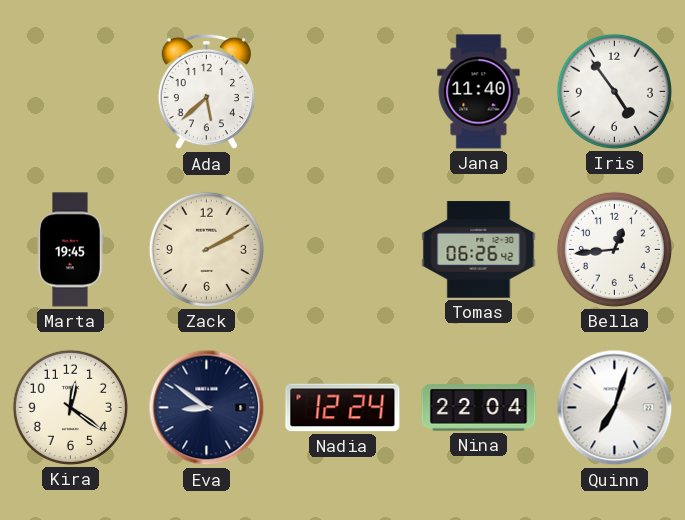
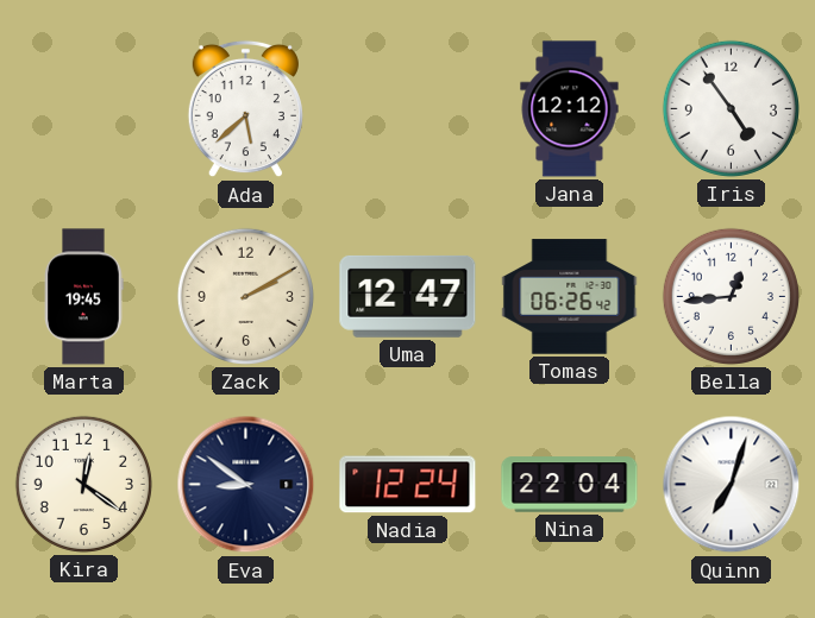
Jana: 11:40 -> 12:12 (570, 109)
Uma: none -> 12:47 (408, 296)
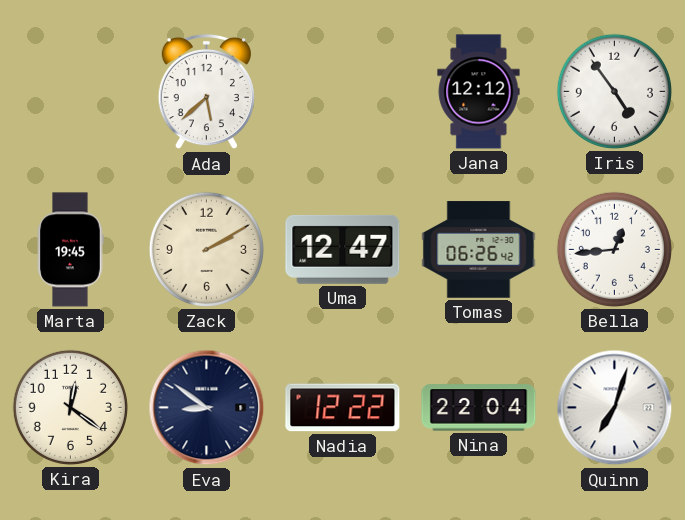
Nadia: 12:24 -> 12:22 (343, 408)
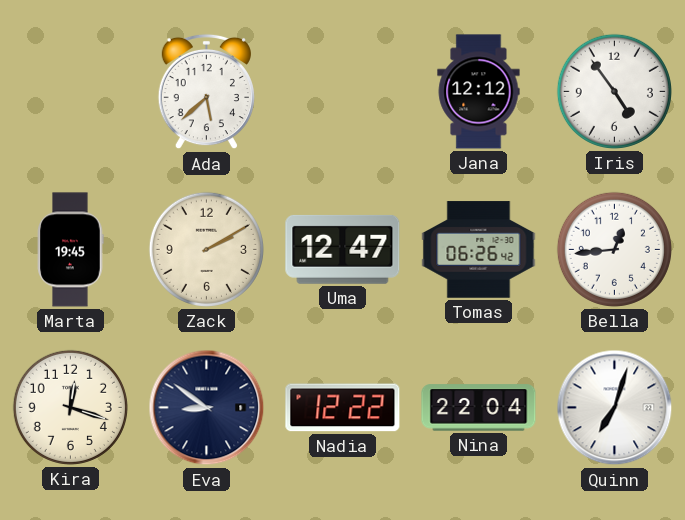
Kira: 12:21 -> 12:18 (70, 407)
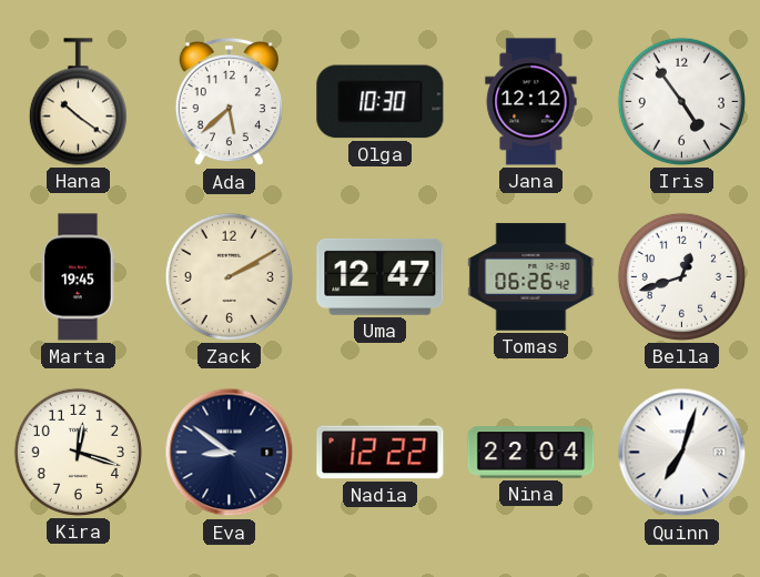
Hana: none -> 10:21 (78, 102)
Olga: none -> 10:30 (381, 102)
Bella: 12:44 -> 12:42 (681, 276)
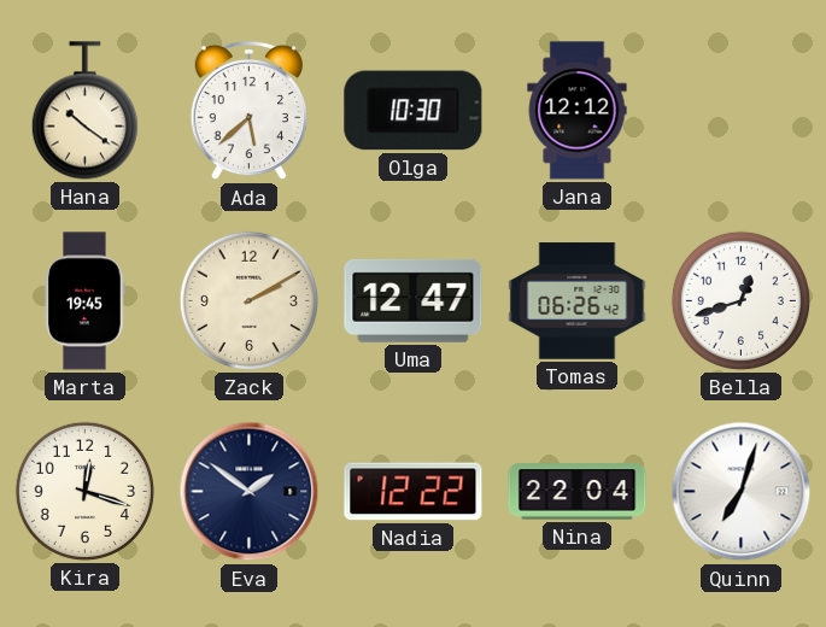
Iris: 4:54 -> none (681, 101)
Eva: 8:51 -> 1:51 (250, 492)
